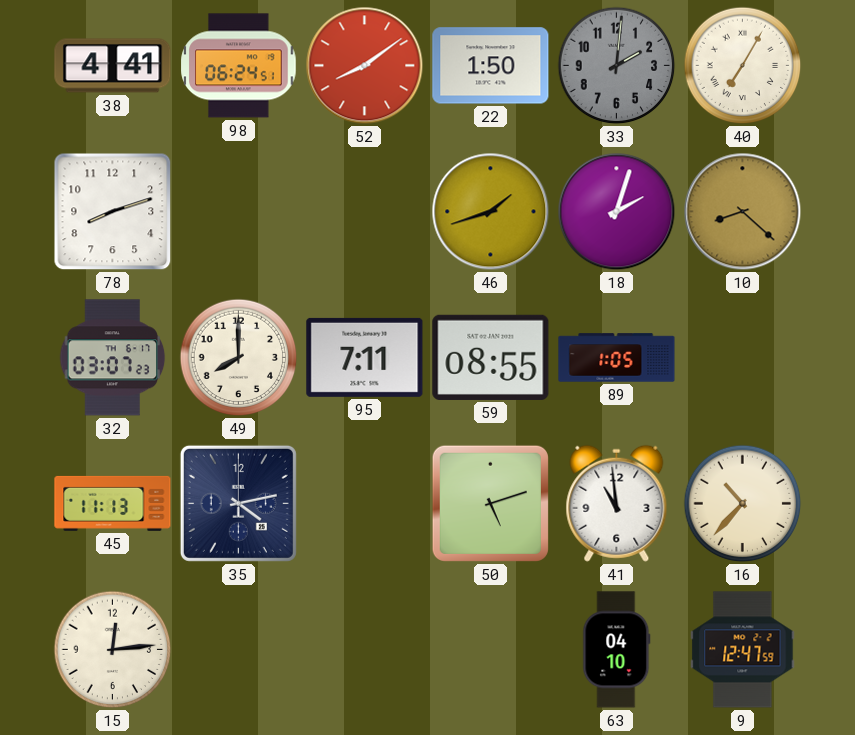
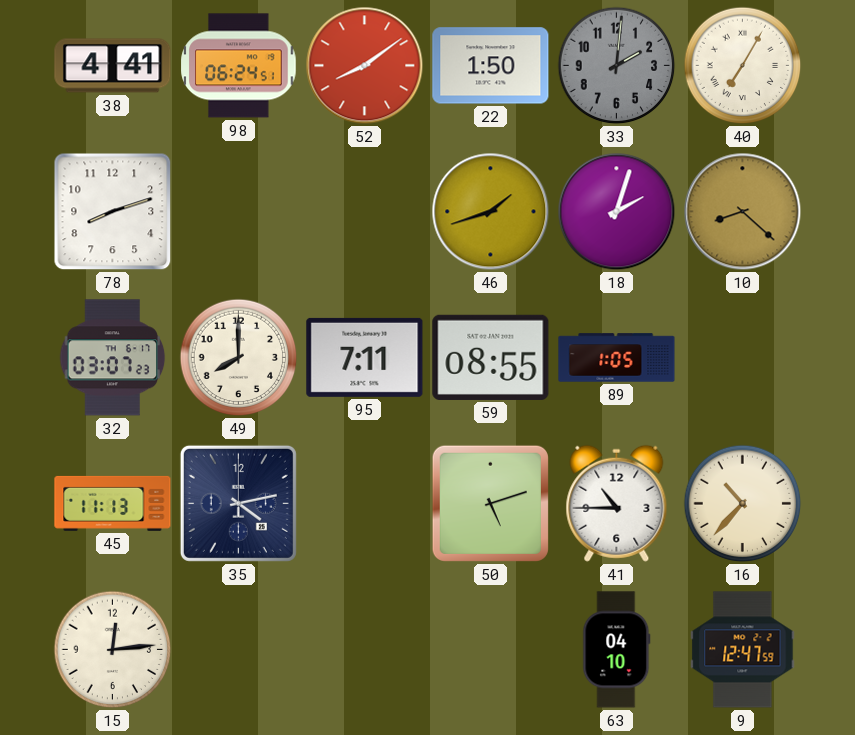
41: 10:59 -> 10:45 (617, 503)
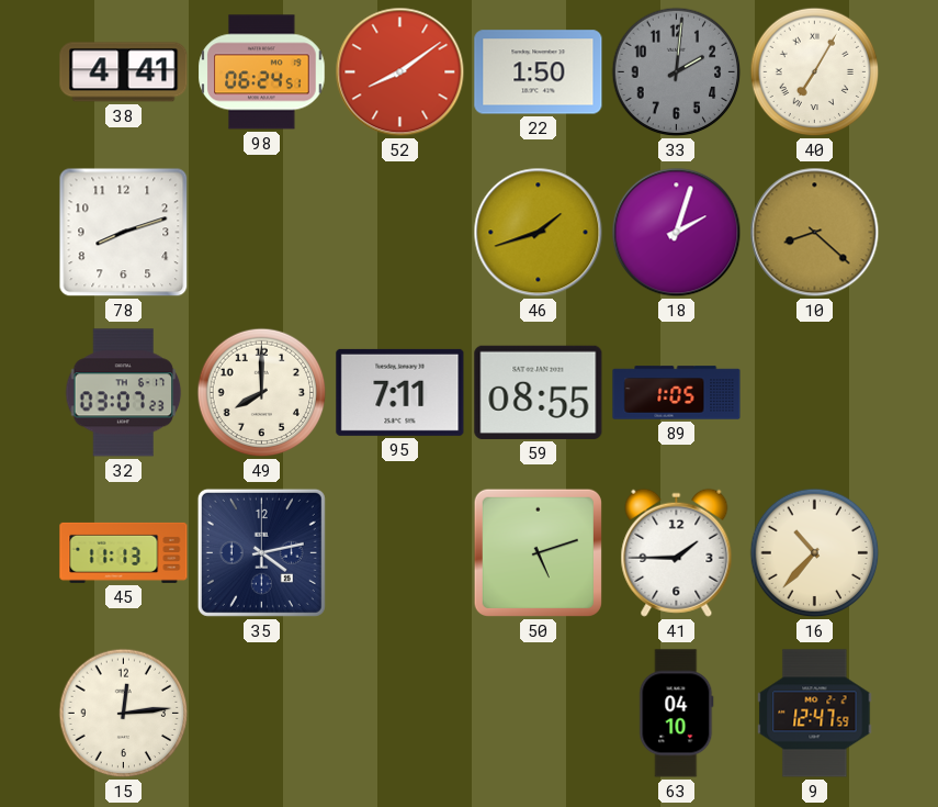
41: 10:45 -> 1:45 (677, 552)
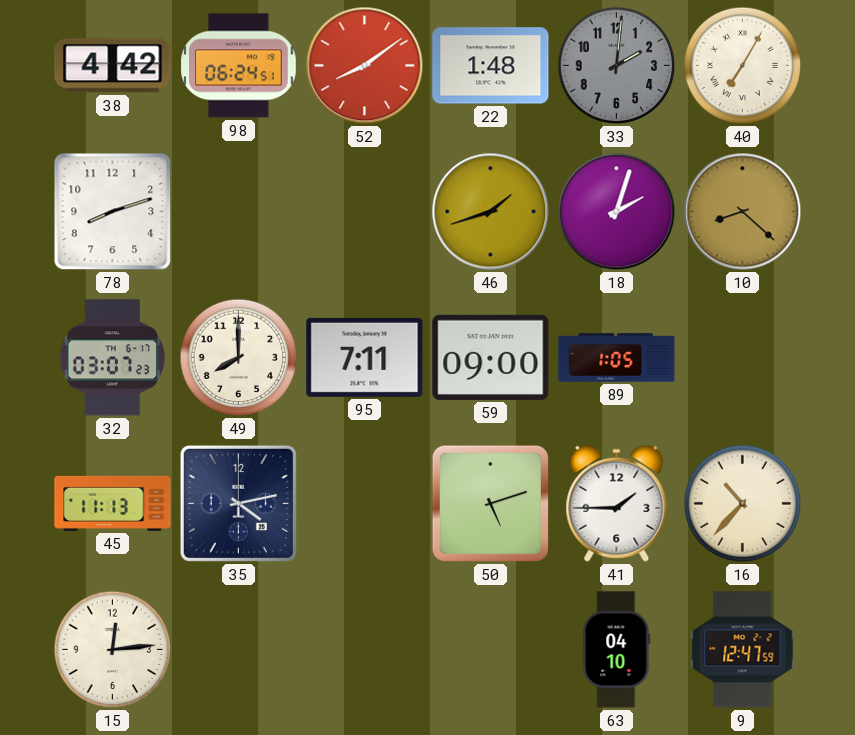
38: 4:41 -> 4:42 (113, 66)
22: 1:50 -> 1:48 (491, 66)
59: 08:55 -> 09:00 (491, 357)
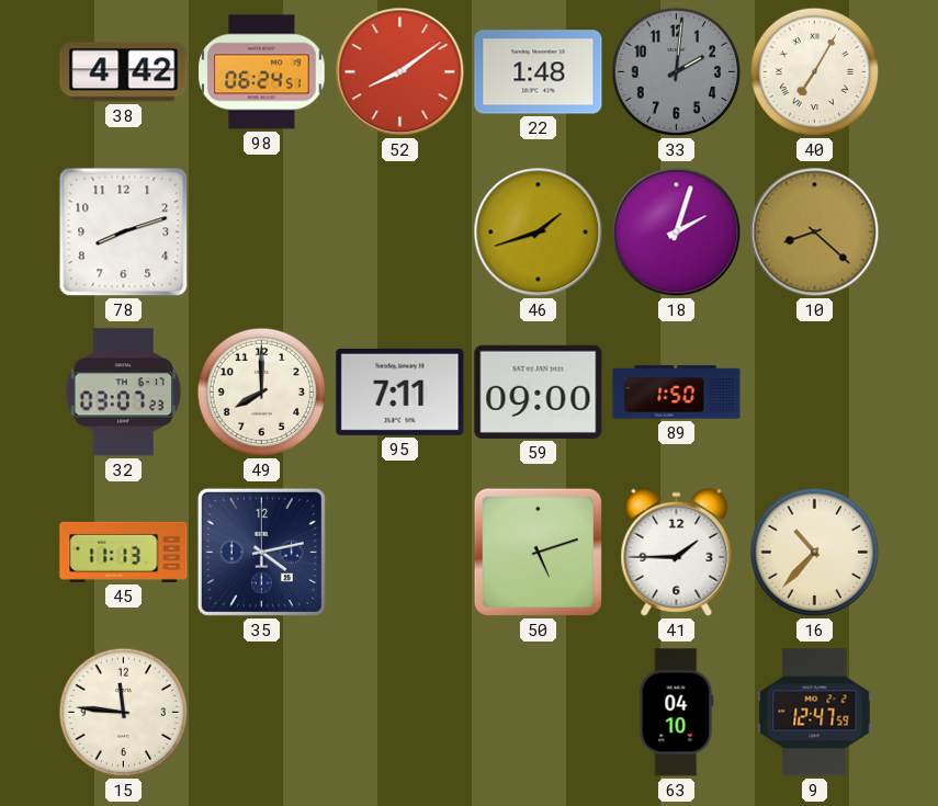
89: 1:05 -> 1:50 (677, 393)
15: 12:14 -> 11:46 (124, 713)
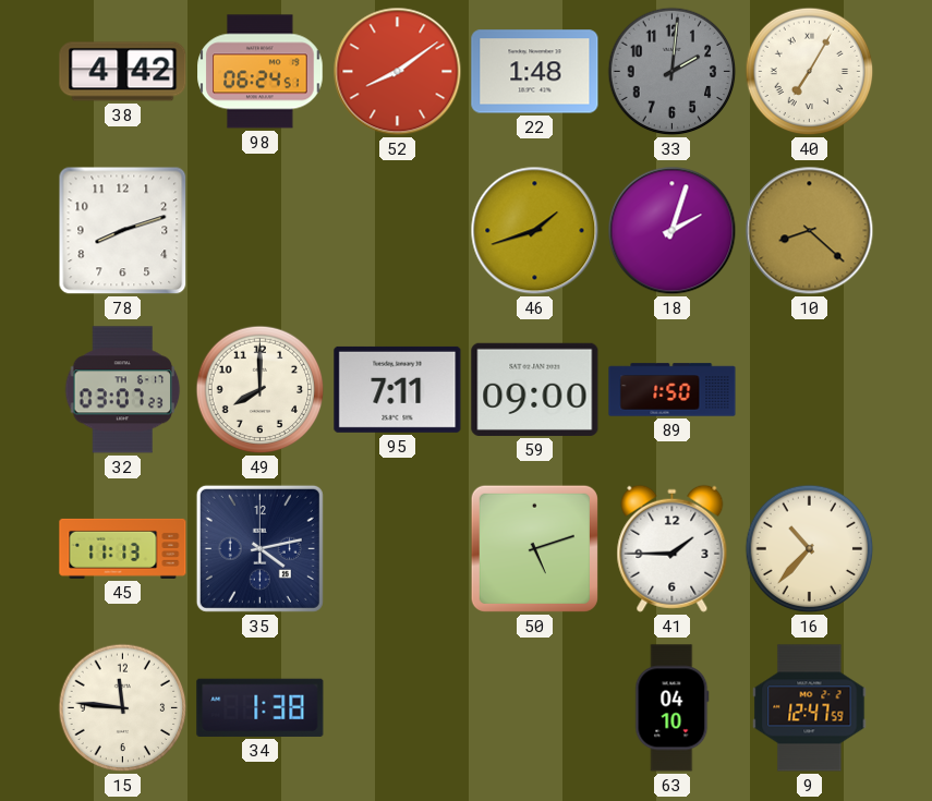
34: none -> 1:38 (261, 707)
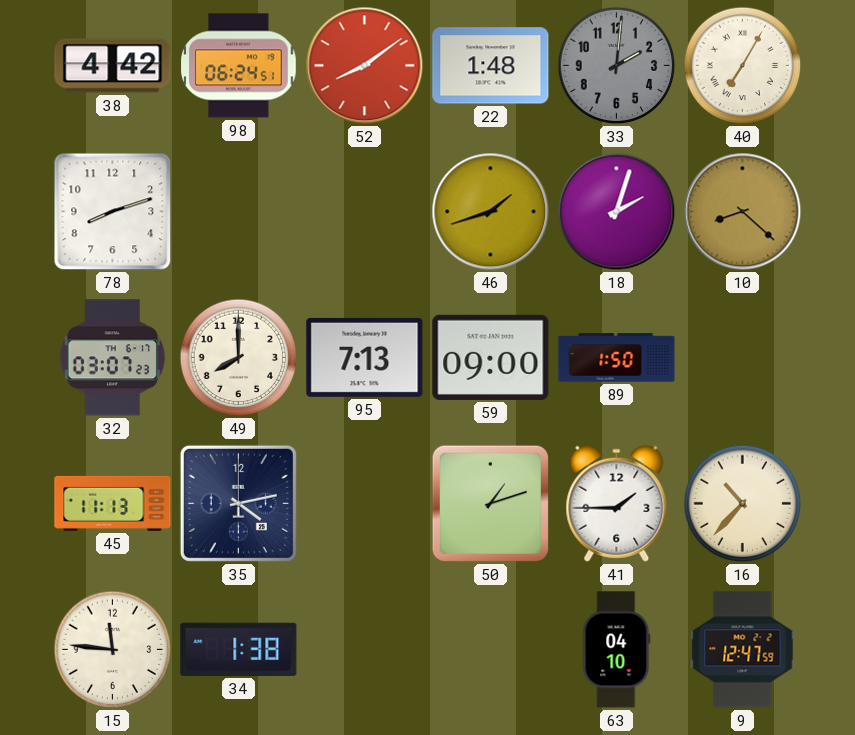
95: 7:11 -> 7:13 (365, 357)
50: 5:12 -> 1:12 (490, 503)
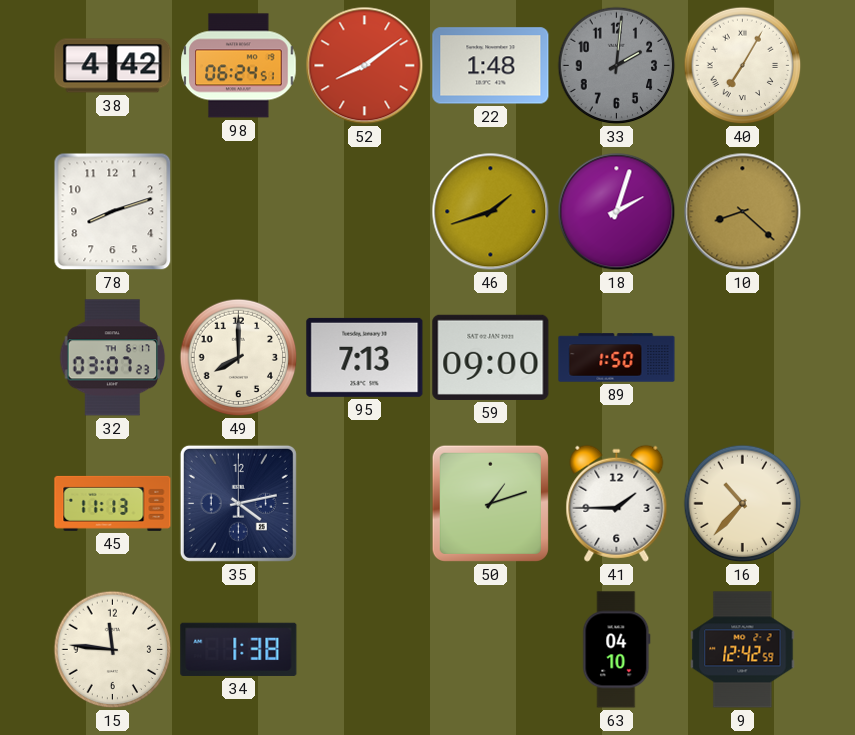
9: 12:47 -> 12:42 (743, 650)
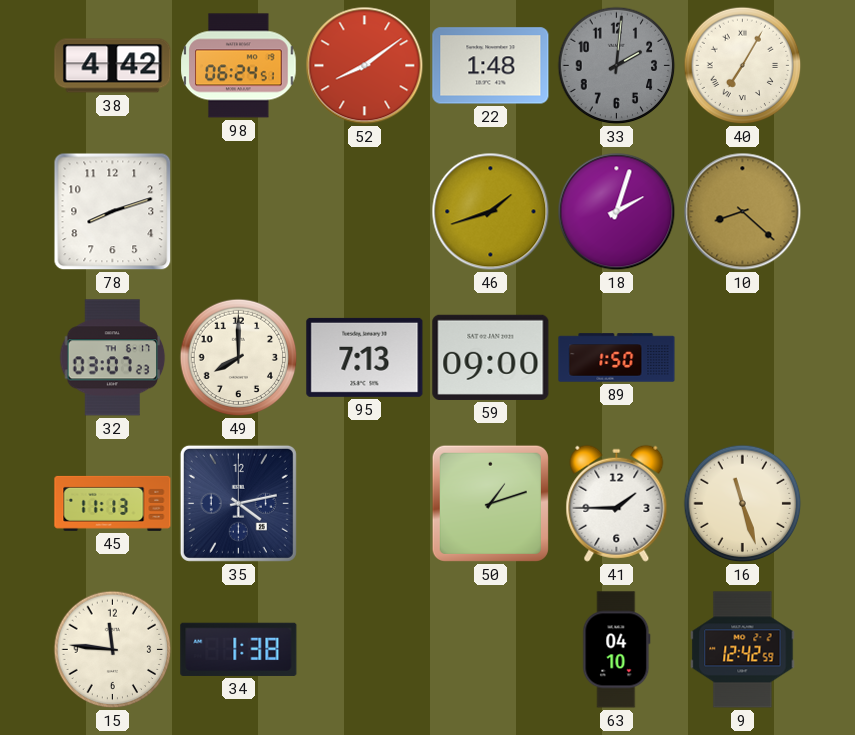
16: 10:37 -> 11:27 (743, 504)
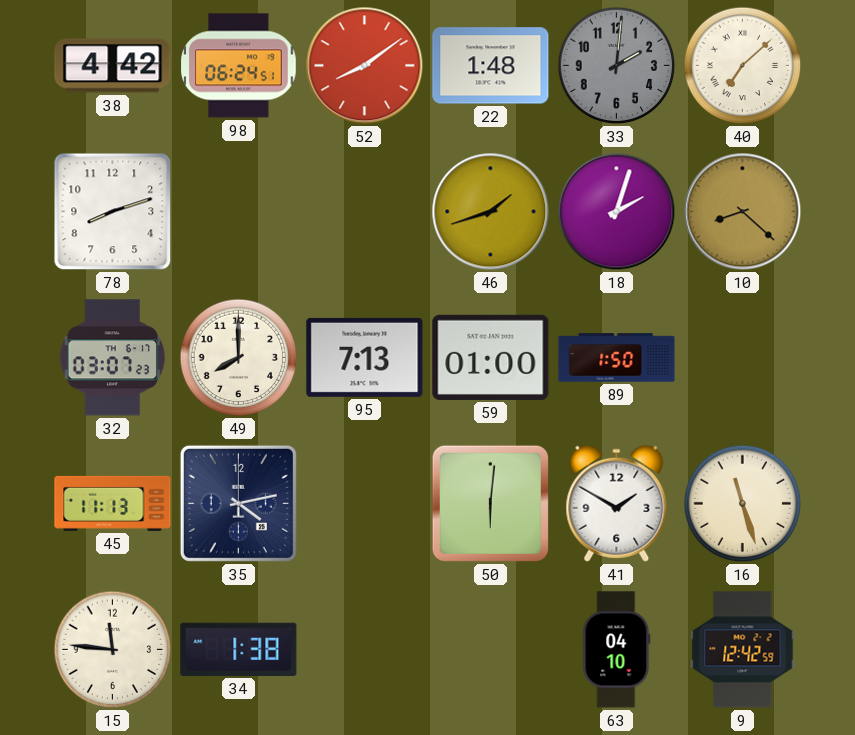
40: 7:05 -> 7:08 (743, 66)
59: 09:00 -> 01:00 (491, 357)
50: 1:12 -> 6:01 (490, 503)
41: 1:45 -> 1:50 (617, 503)
